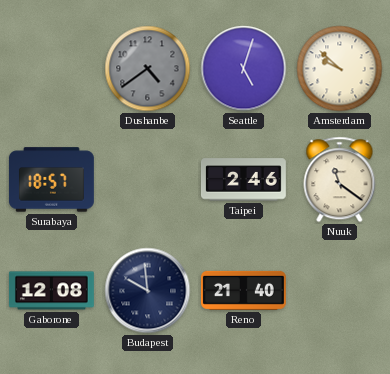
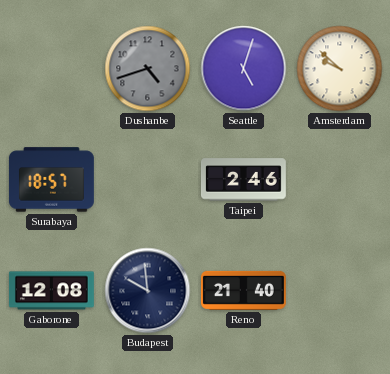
Dushanbe: 4:39 -> 4:42 (148, 69)
Nuuk: 11:21 -> none (340, 180)
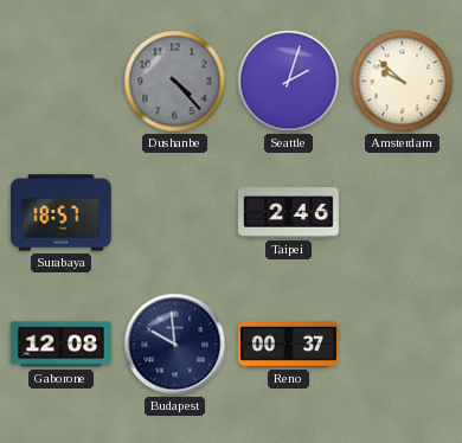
Dushanbe: 4:42 -> 4:23 (175, 82)
Seattle: 5:03 -> 2:03 (289, 82)
Reno: 21:40 -> 00:37 (288, 344)
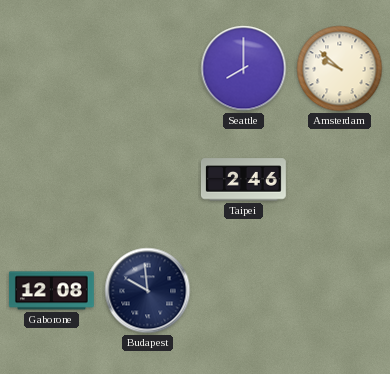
Dushanbe: 4:23 -> none (175, 82)
Seattle: 2:03 -> 8:00 (244, 69)
Surabaya: 18:57 -> none (60, 213)
Reno: 00:37 -> none (288, 344)
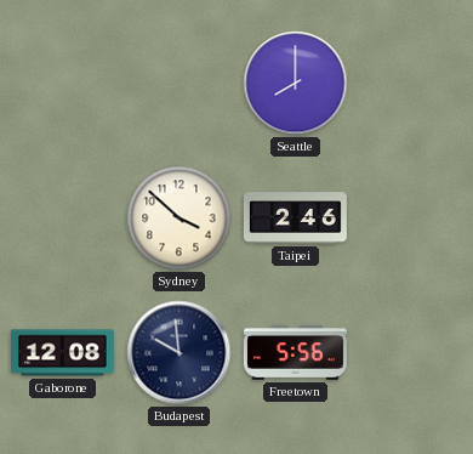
Amsterdam: 9:52 -> none (340, 69)
Sydney: none -> 3:52 (179, 219)
Freetown: none -> 5:56 (295, 353)
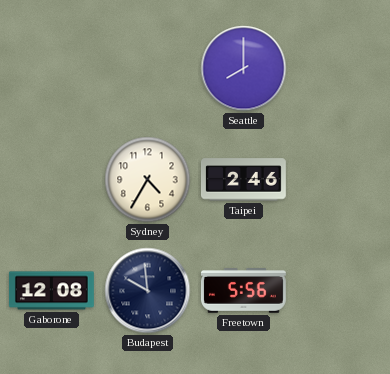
Sydney: 3:52 -> 4:35 (148, 180)
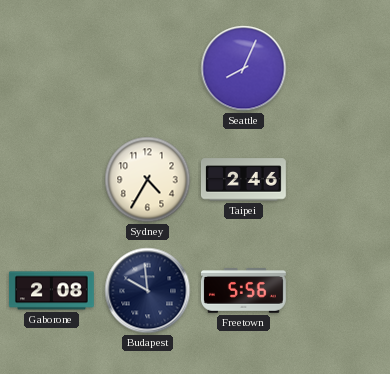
Seattle: 8:00 -> 8:04 (244, 69)
Gaborone: 12:08 -> 2:08 (51, 291)
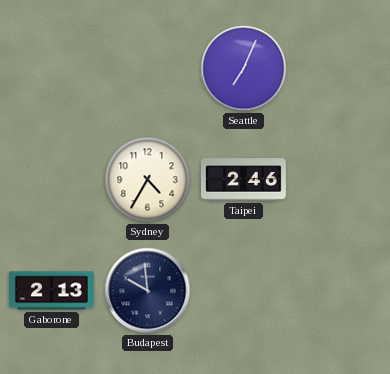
Seattle: 8:04 -> 7:04 (244, 69)
Gaborone: 2:08 -> 2:13 (51, 291)
Freetown: 5:56 -> none (243, 291)
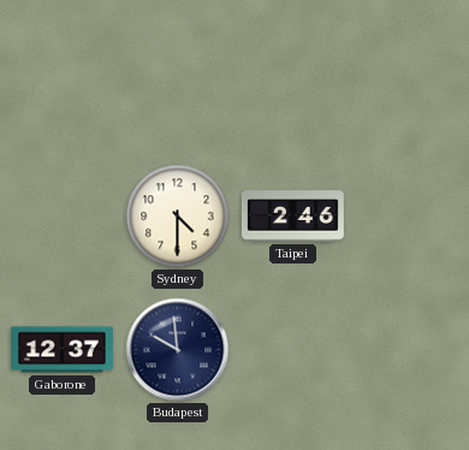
Seattle: 7:04 -> none (244, 69)
Sydney: 4:35 -> 4:30 (178, 217)
Gaborone: 2:13 -> 12:37 (61, 350)
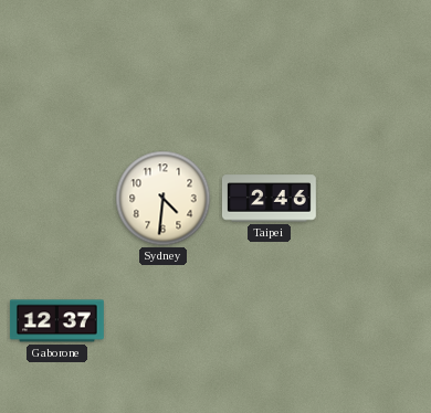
Sydney: 4:30 -> 4:31 (164, 199)
Budapest: 9:59 -> none (178, 350)
